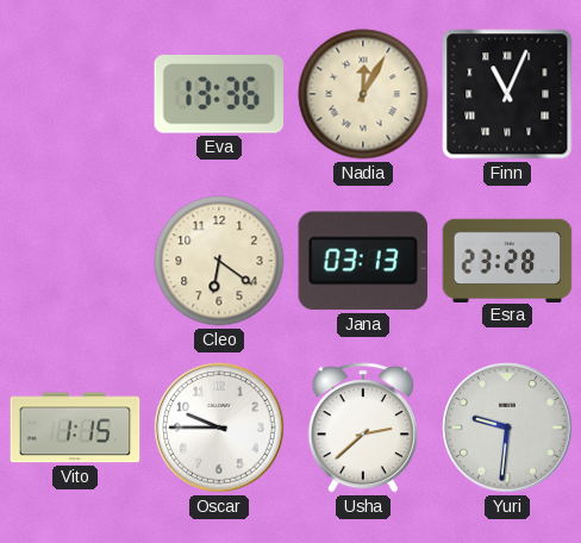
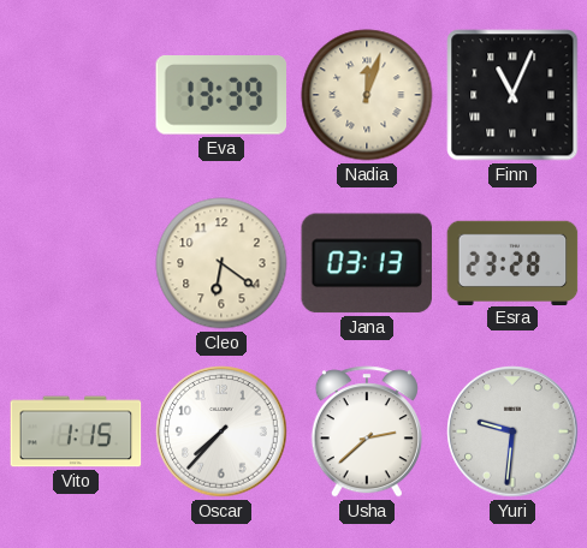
Eva: 13:36 -> 13:39 (221, 95)
Nadia: 12:05 -> 12:03 (367, 95)
Oscar: 9:45 -> 7:37 (221, 431)
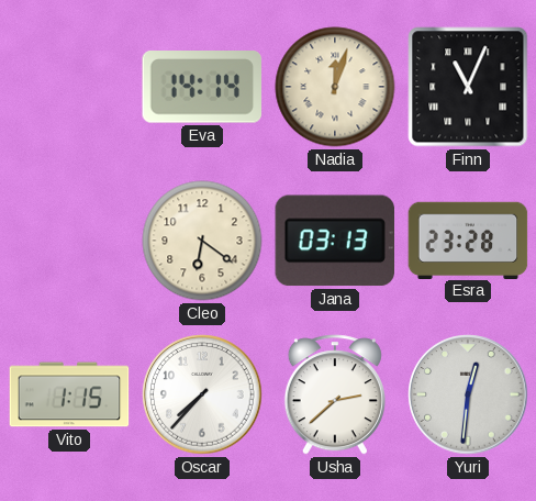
Eva: 13:39 -> 14:14 (202, 87)
Yuri: 9:31 -> 12:31 (468, 394)
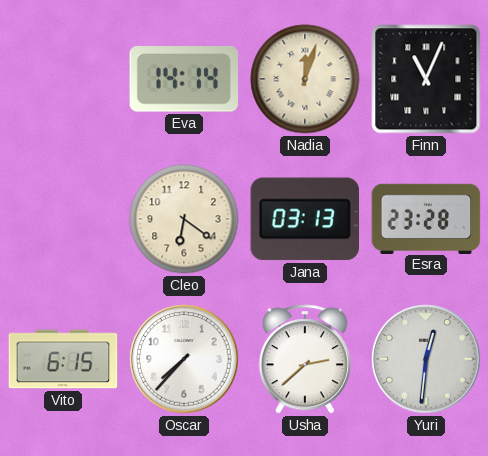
Vito: 1:15 -> 6:15 (63, 359)
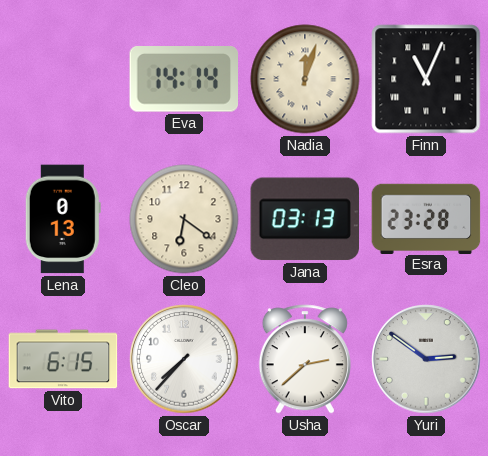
Lena: none -> 0:13 (63, 219)
Yuri: 12:31 -> 2:51 (426, 359)
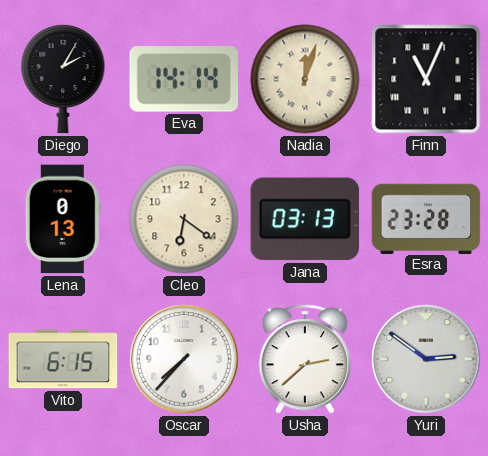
Diego: none -> 2:05 (63, 79)
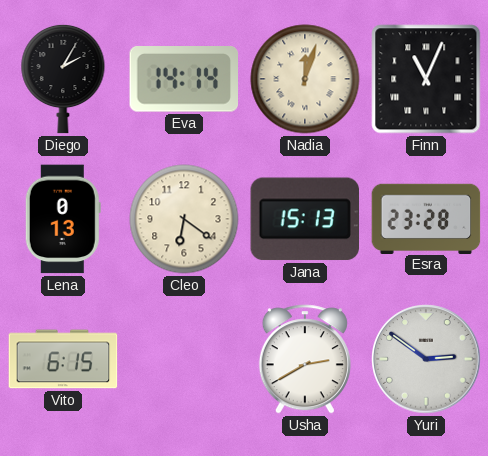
Jana: 03:13 -> 15:13 (304, 219)
Oscar: 7:37 -> none (184, 359)
Usha: 2:38 -> 2:40 (305, 359)
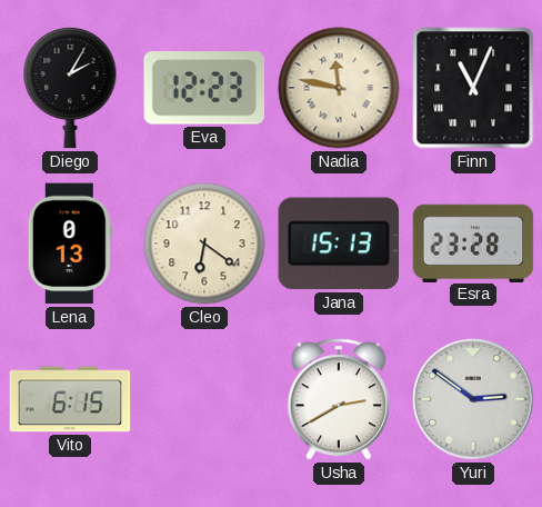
Eva: 14:14 -> 12:23 (204, 88)
Nadia: 12:03 -> 11:47 (339, 88)
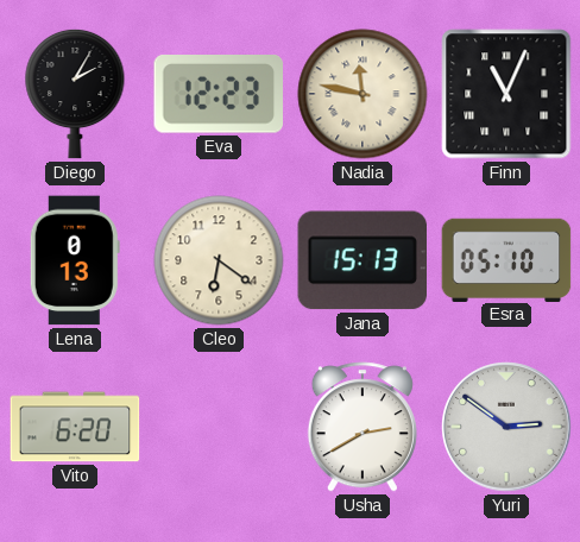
Esra: 23:28 -> 05:10 (506, 259)
Vito: 6:15 -> 6:20 (75, 427)
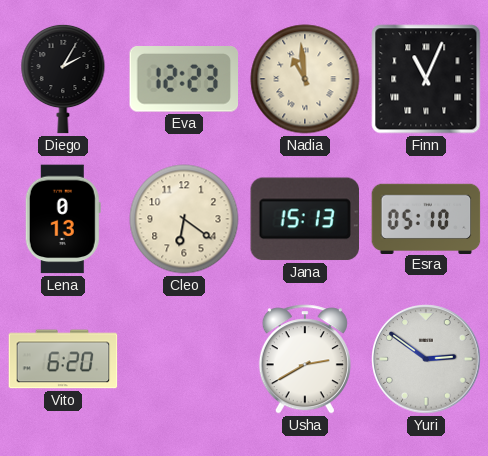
Nadia: 11:47 -> 10:59 (305, 79)
